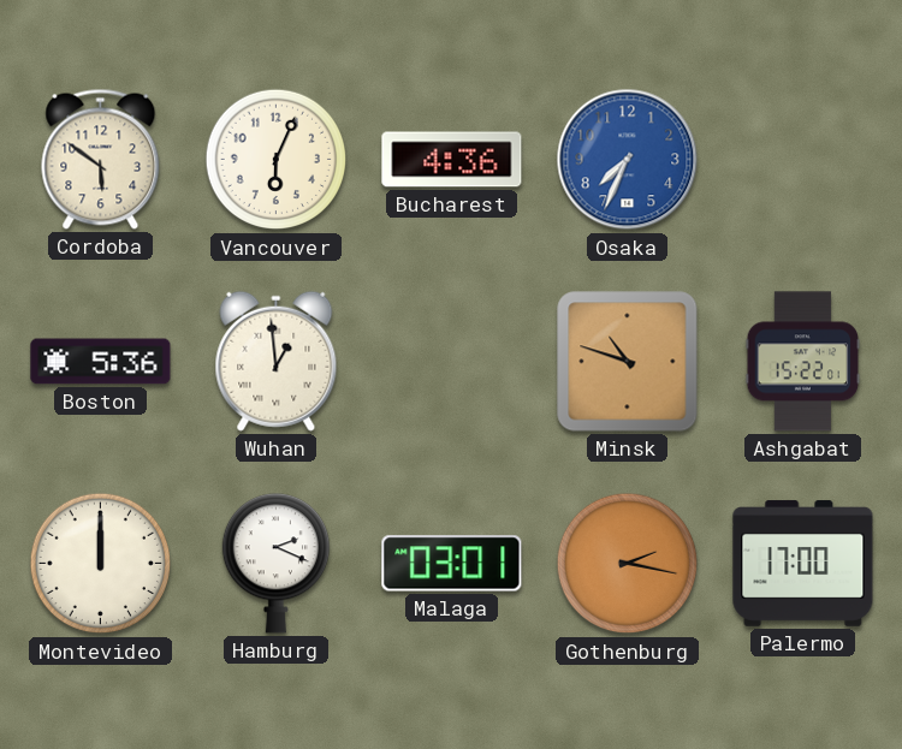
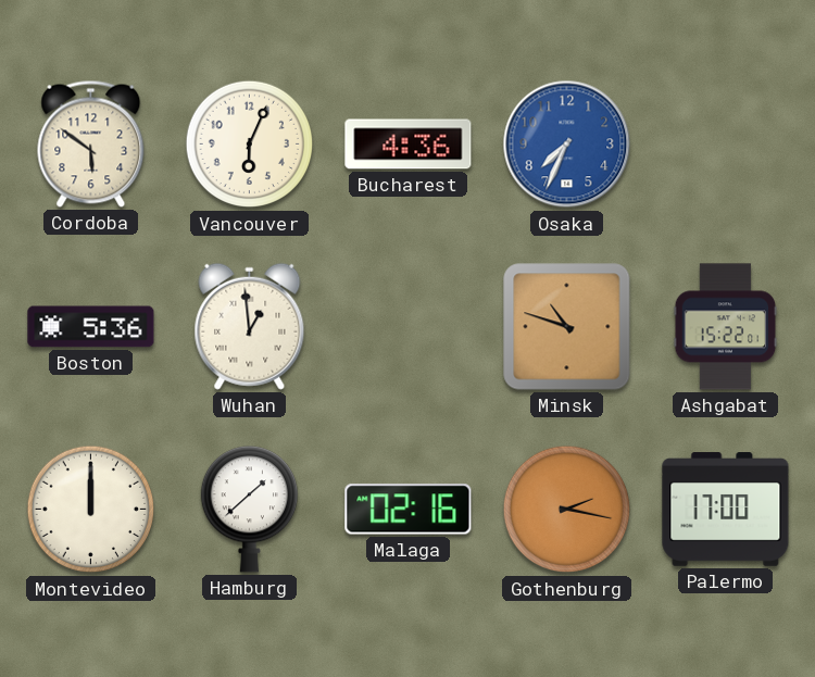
Hamburg: 2:19 -> 1:38 (249, 510)
Malaga: 03:01 -> 02:16 (409, 510)
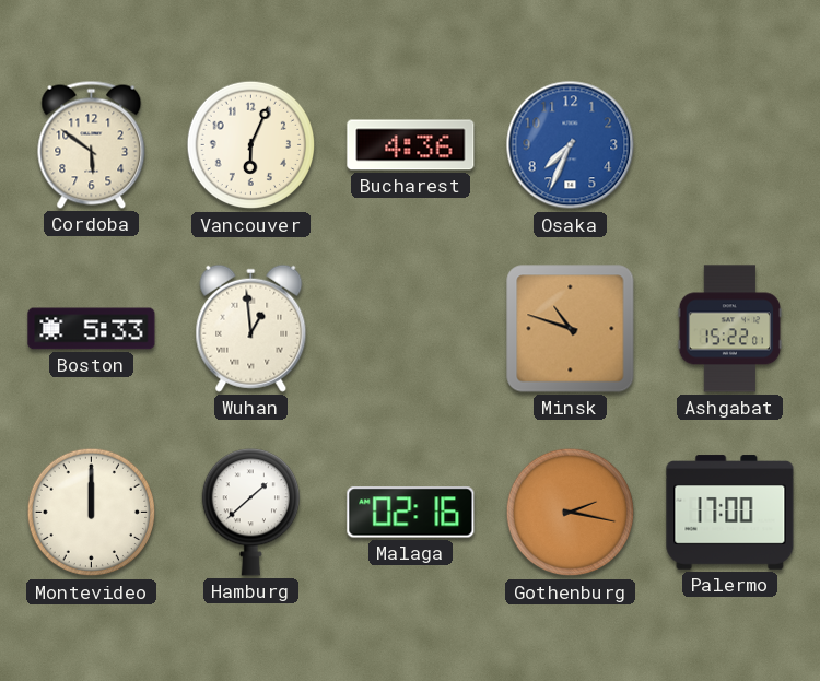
Boston: 5:36 -> 5:33 (92, 329)
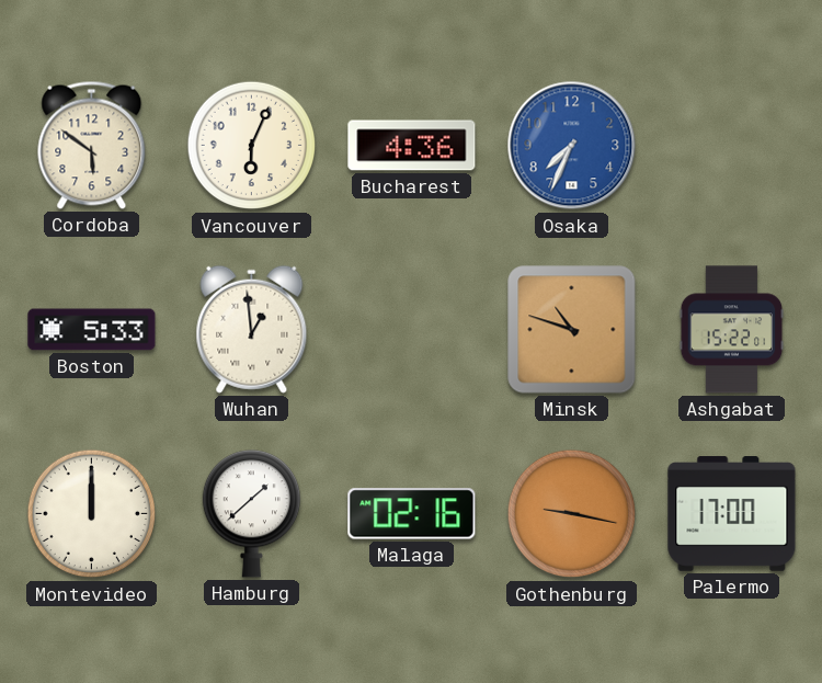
Gothenburg: 2:17 -> 9:17 (572, 514)
